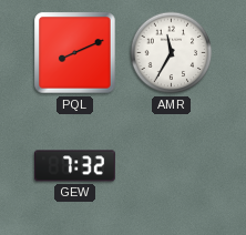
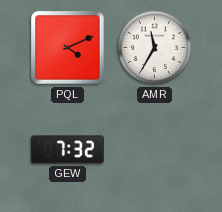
PQL: 8:11 -> 4:11 (68, 48)
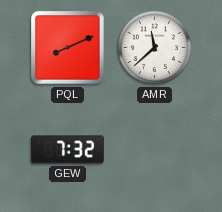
PQL: 4:11 -> 8:11 (68, 48)
AMR: 11:35 -> 11:38 (155, 48)
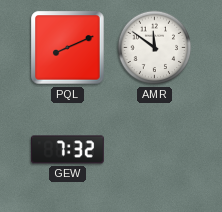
AMR: 11:38 -> 11:51 (155, 48)
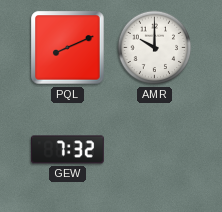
AMR: 11:51 -> 10:00 (155, 48)
